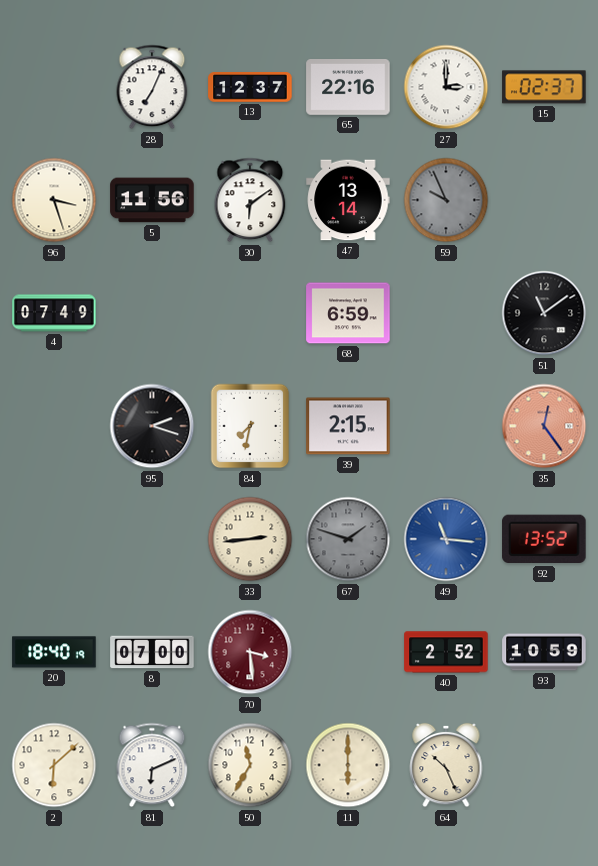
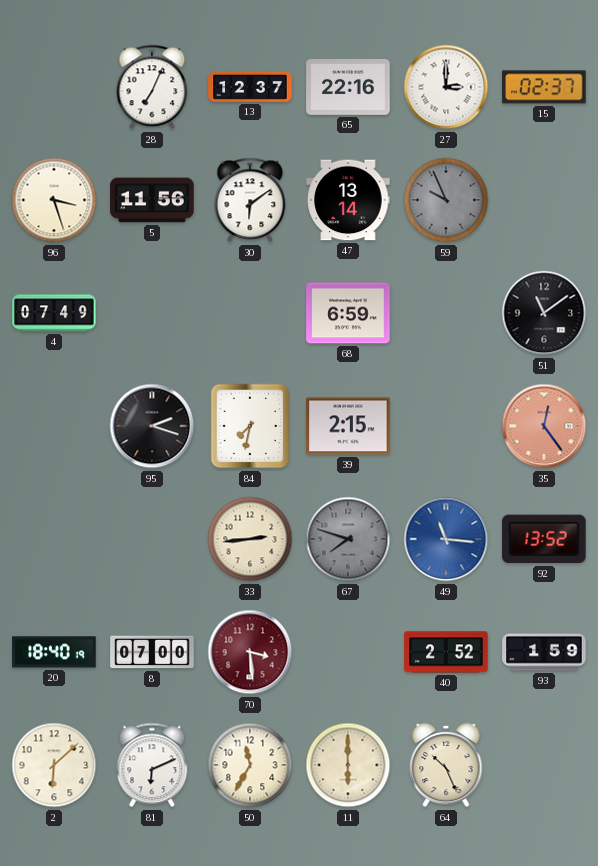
67: 1:48 -> 7:48 (348, 539)
93: 10:59 -> 1:59 (544, 652)
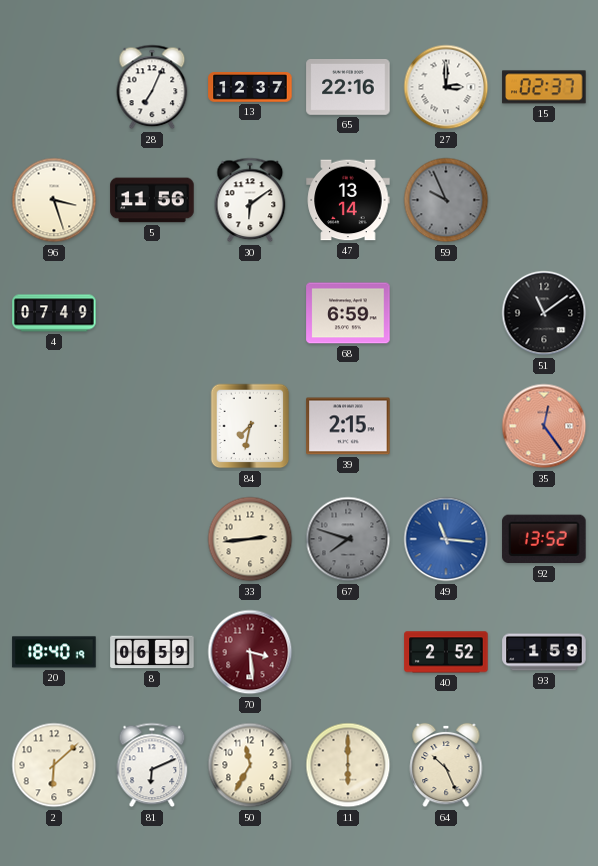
95: 2:18 -> none (152, 426)
8: 07:00 -> 06:59 (152, 652)
